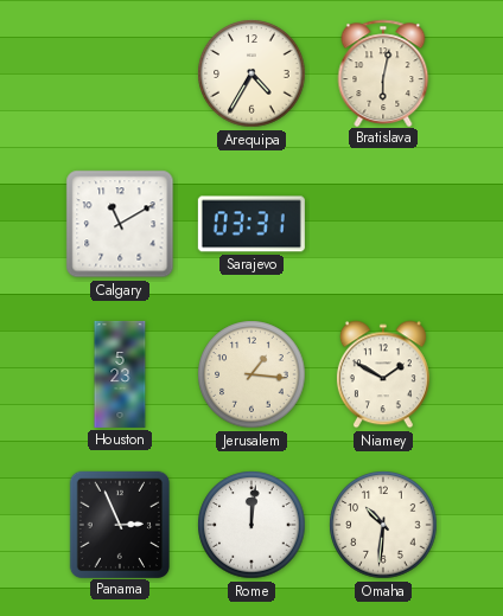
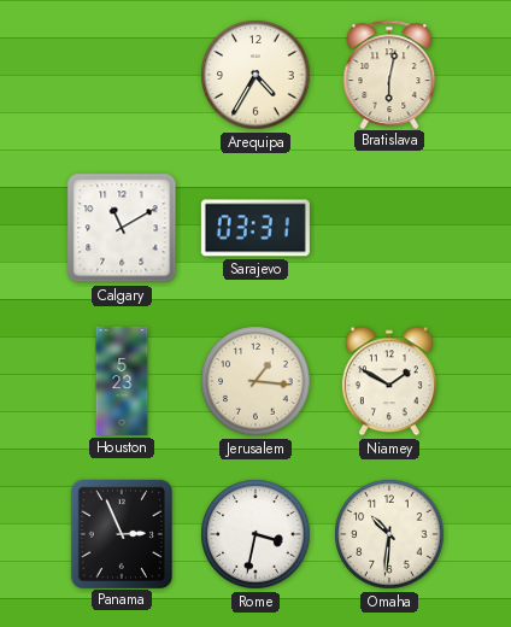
Rome: 12:01 -> 3:32 (255, 534)
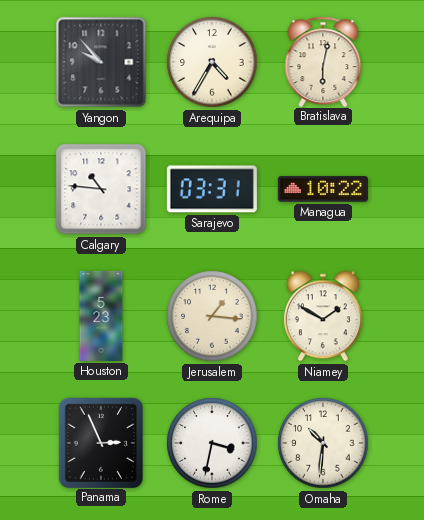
Yangon: none -> 9:53 (101, 62)
Calgary: 11:10 -> 10:46 (101, 189)
Managua: none -> 10:22 (323, 189)
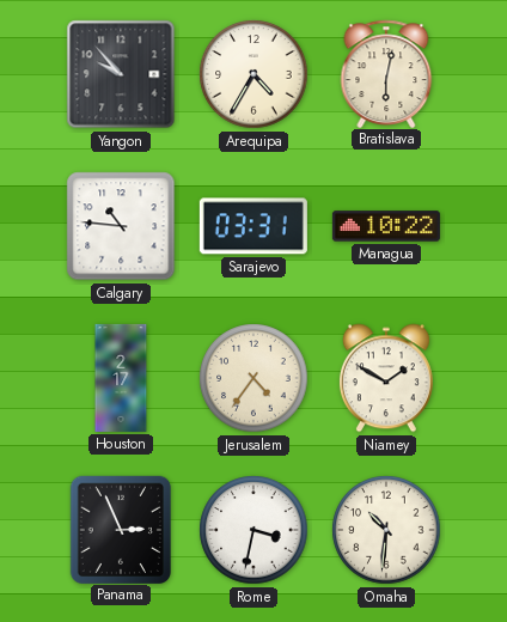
Houston: 5:23 -> 2:17 (121, 378)
Jerusalem: 1:16 -> 4:36 (253, 378)
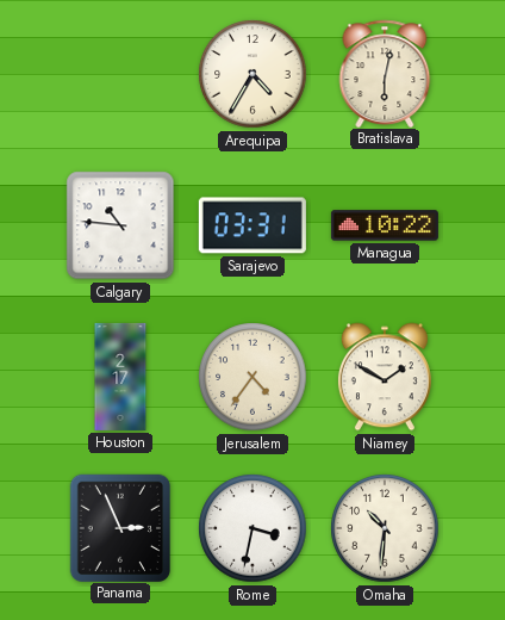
Yangon: 9:53 -> none (121, 74)
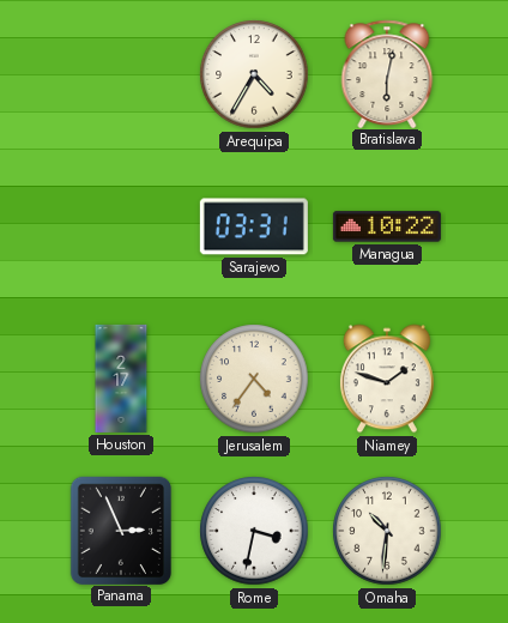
Calgary: 10:46 -> none (120, 225)
Niamey: 1:50 -> 1:48 (387, 379)
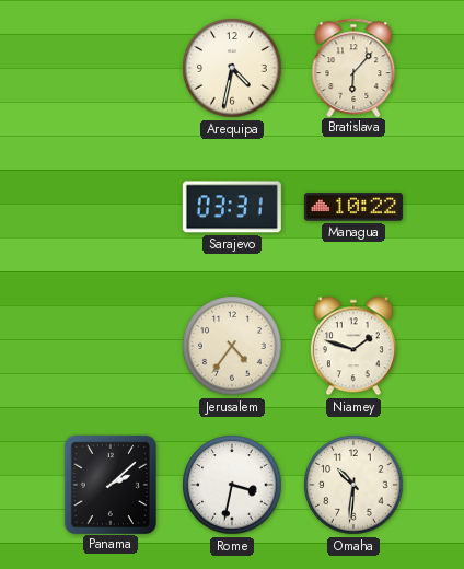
Arequipa: 4:35 -> 4:32 (232, 68)
Bratislava: 6:02 -> 6:07 (353, 67)
Houston: 2:17 -> none (121, 379)
Panama: 2:56 -> 2:08 (109, 484)
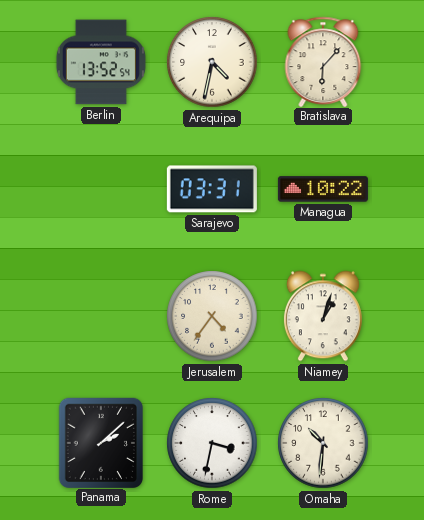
Berlin: none -> 13:52 (101, 62)
Niamey: 1:48 -> 1:03 (323, 316)
